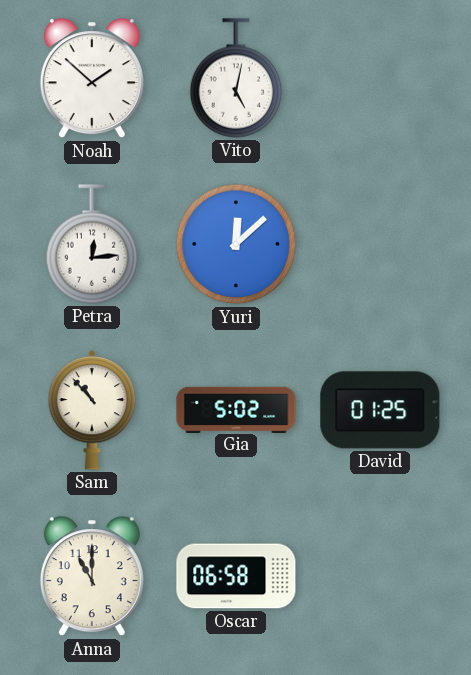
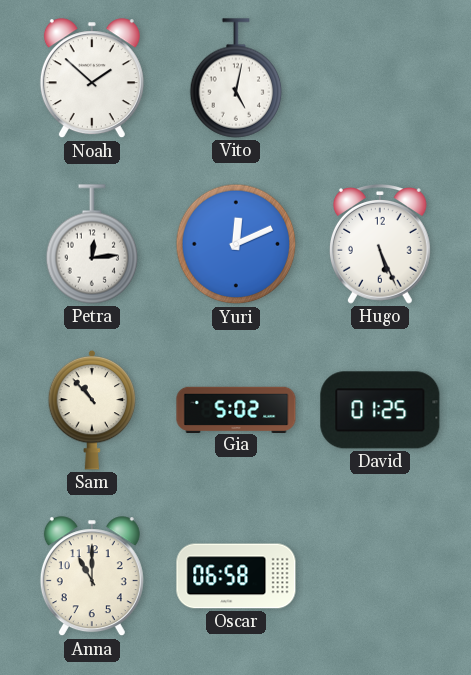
Yuri: 12:08 -> 12:11 (236, 244)
Hugo: none -> 5:26 (380, 244)
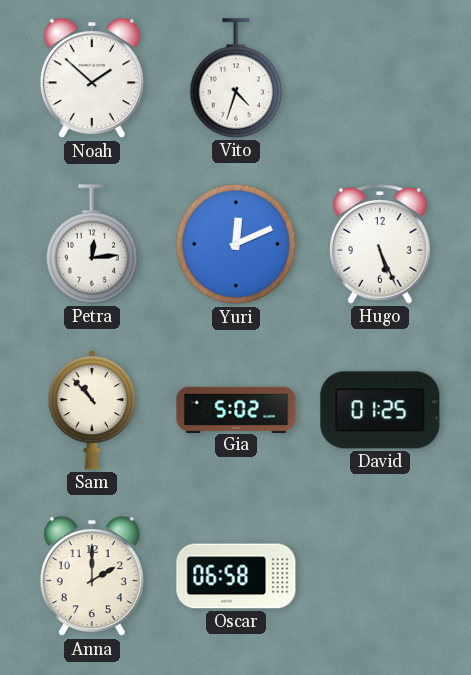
Vito: 5:02 -> 4:33 (236, 78)
Anna: 11:00 -> 2:00 (92, 577)
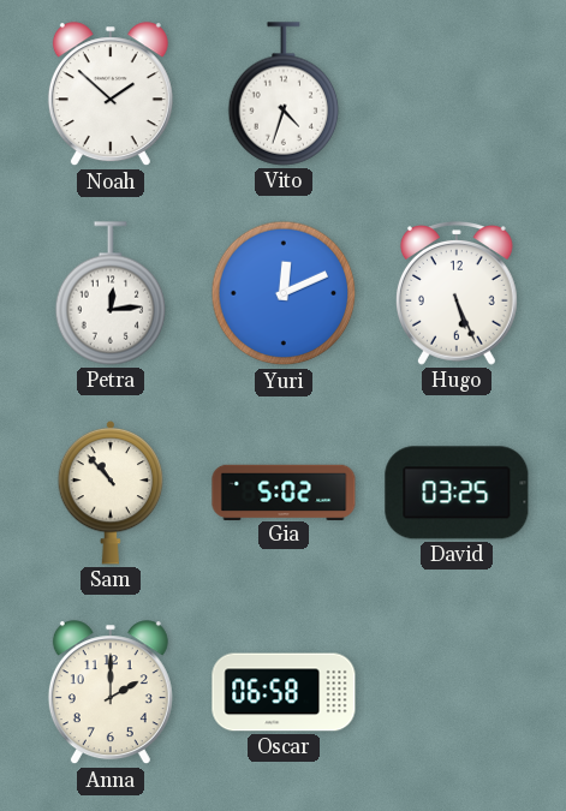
David: 01:25 -> 03:25 (457, 493)
